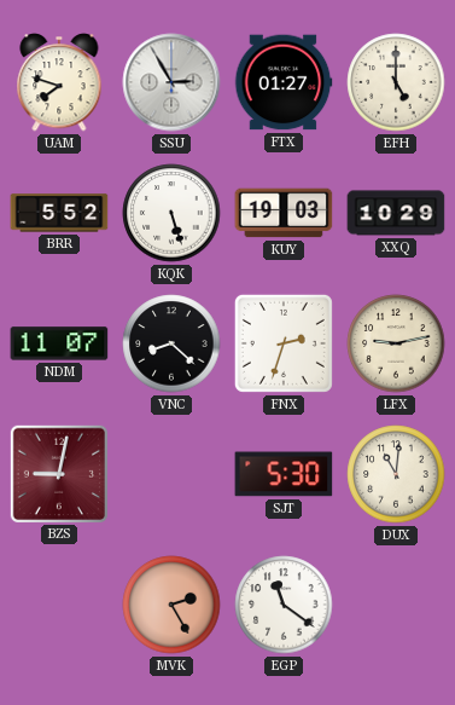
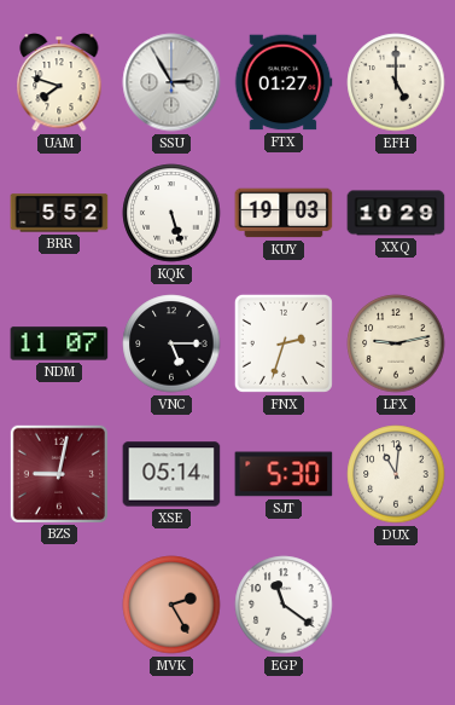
VNC: 8:22 -> 5:15 (171, 343)
XSE: none -> 05:14 (171, 474)
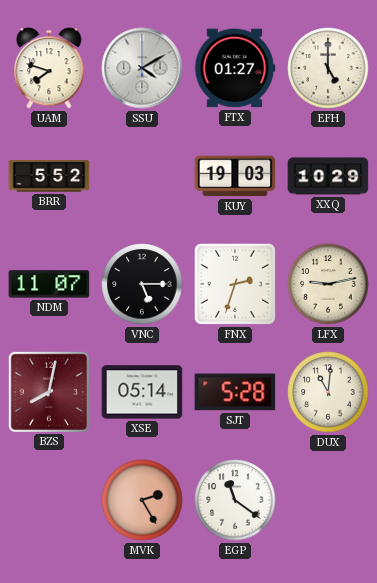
SSU: 2:55 -> 4:10 (142, 68)
KQK: 5:27 -> none (171, 213)
BZS: 9:02 -> 8:02 (48, 391)
SJT: 5:30 -> 5:28 (235, 392)
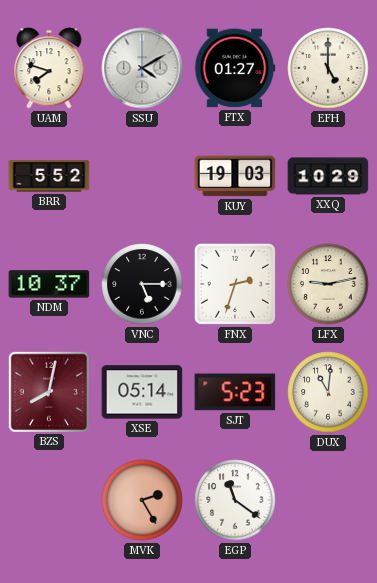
NDM: 11:07 -> 10:37 (49, 284)
SJT: 5:28 -> 5:23 (235, 392)
